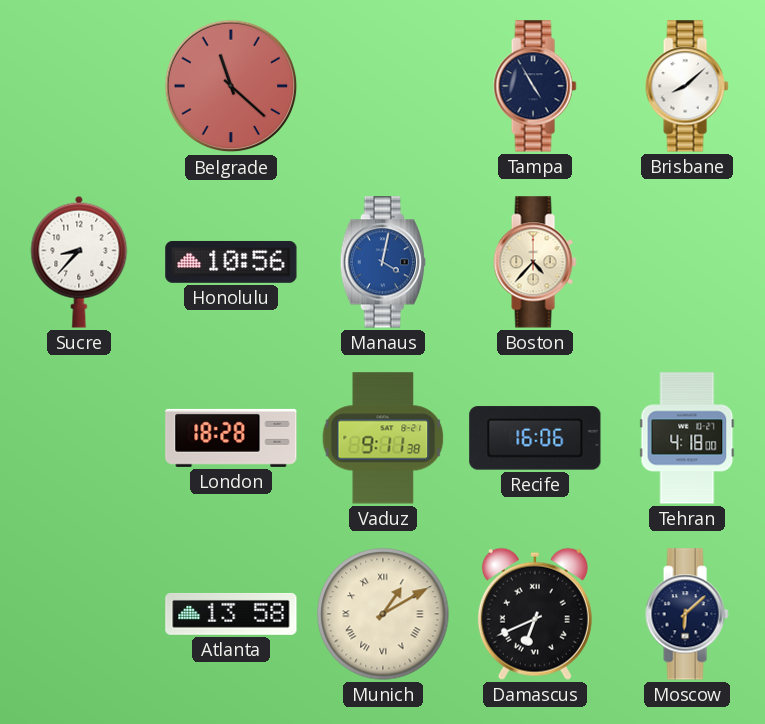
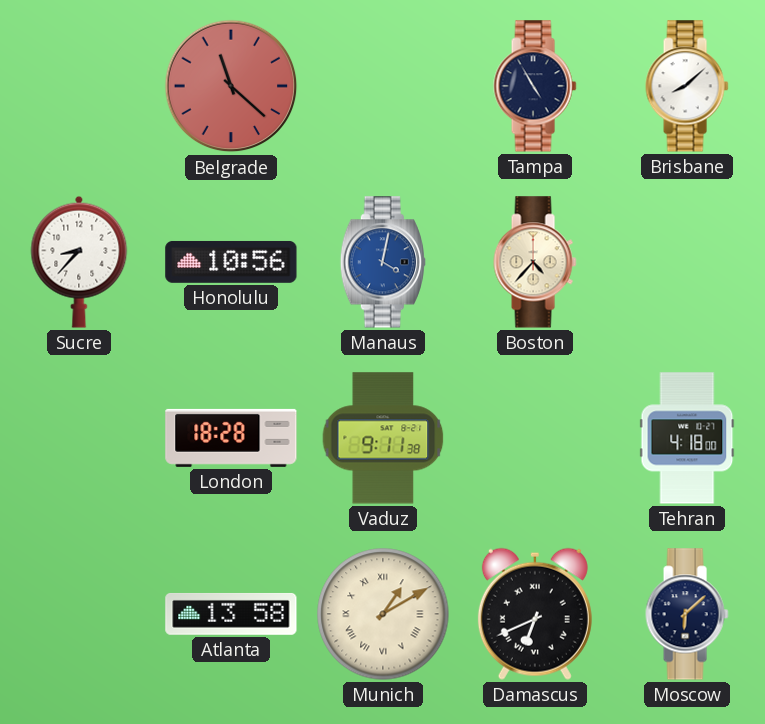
Recife: 16:06 -> none (535, 438)
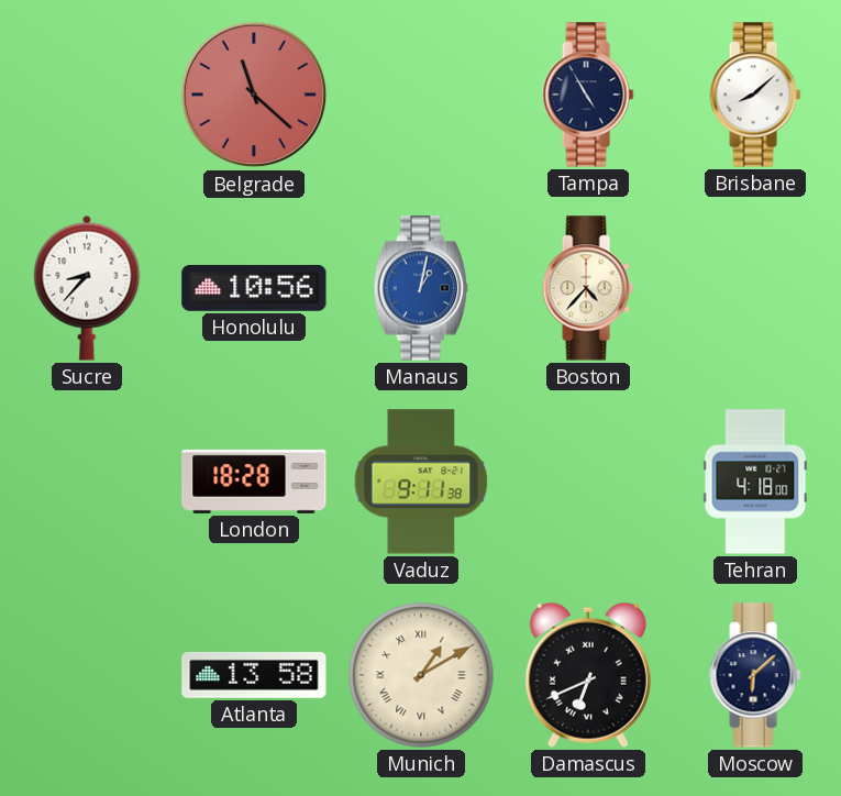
Manaus: 4:02 -> 1:02 (421, 288)
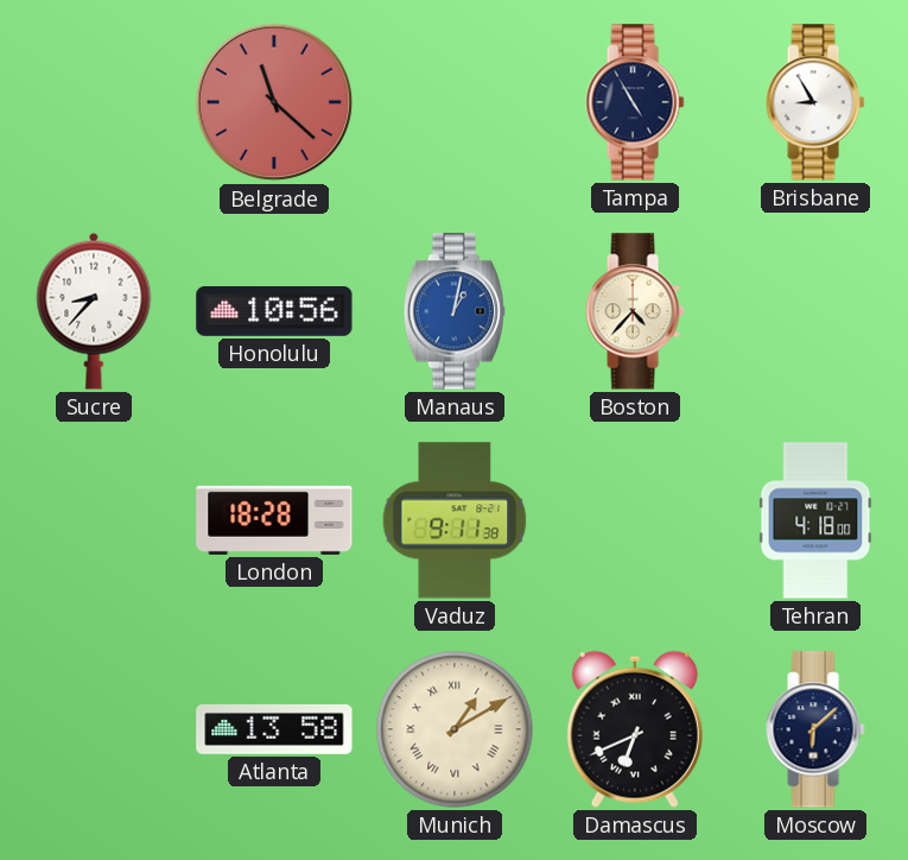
Brisbane: 8:08 -> 8:55 (815, 102)
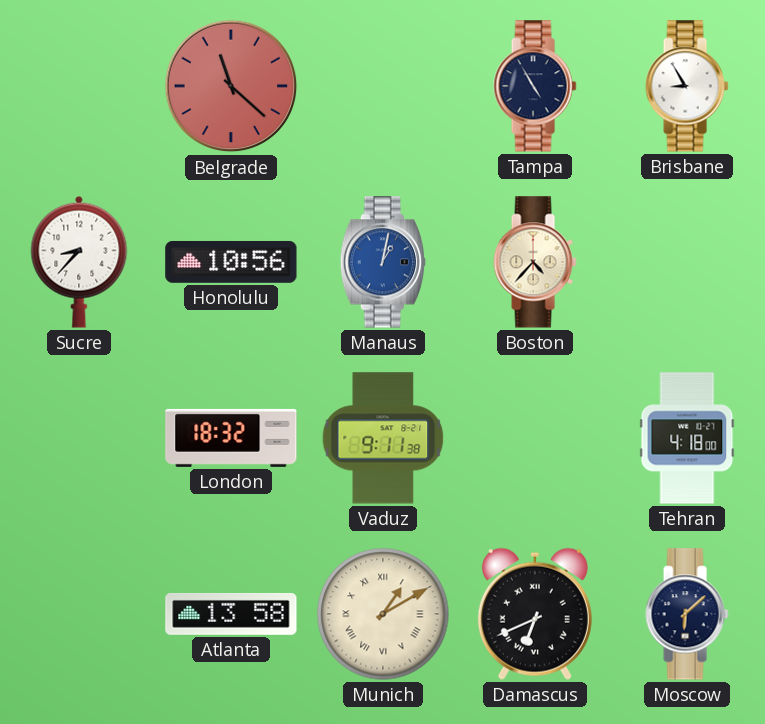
London: 18:28 -> 18:32 (231, 438)
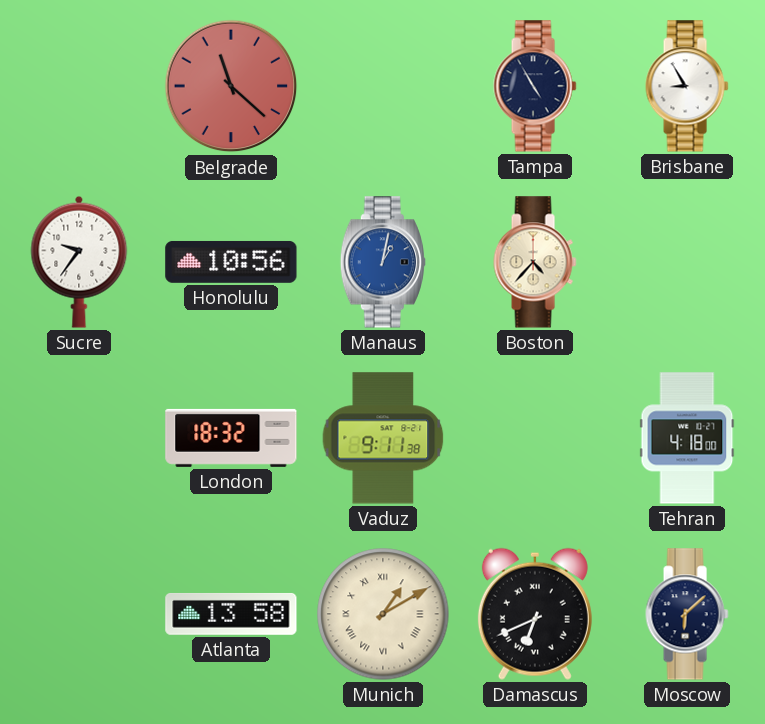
Sucre: 8:37 -> 9:36 (79, 262)
